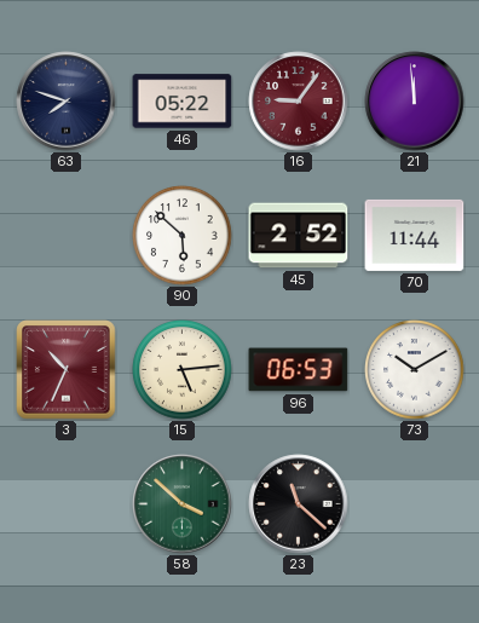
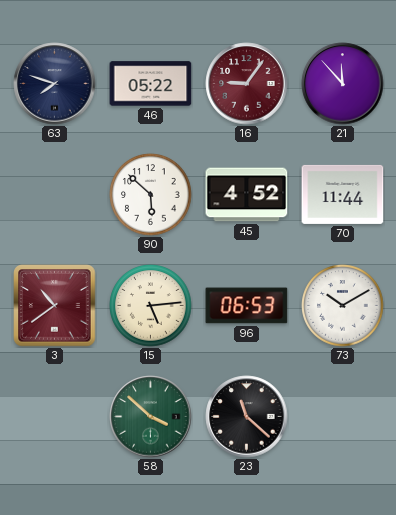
21: 11:59 -> 11:53 (343, 84)
45: 2:52 -> 4:52 (247, 195)
3: 10:34 -> 10:39 (55, 306)
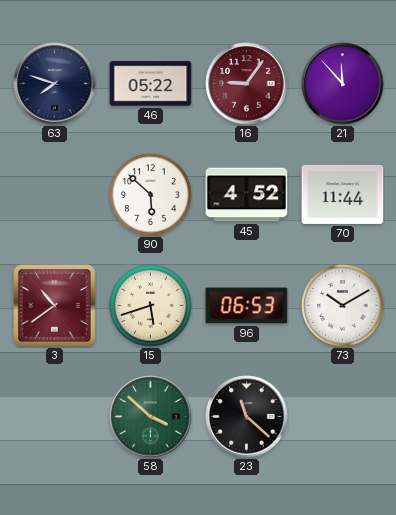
15: 5:14 -> 5:42 (151, 306)
